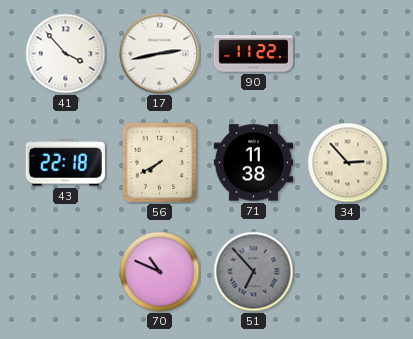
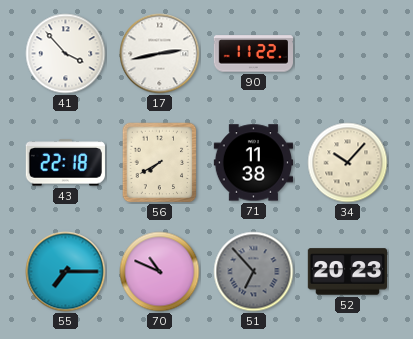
34: 2:53 -> 10:07 (348, 163)
55: none -> 7:15 (66, 272)
52: none -> 20:23 (347, 272)
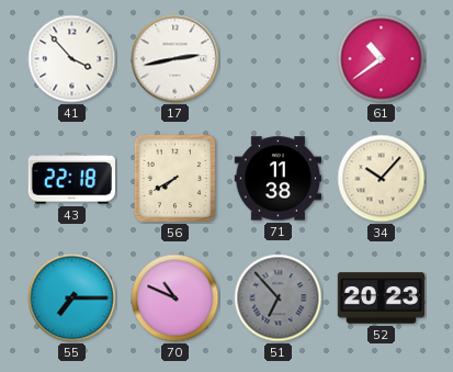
90: 11:22 -> none (253, 54)
61: none -> 10:39 (382, 59)
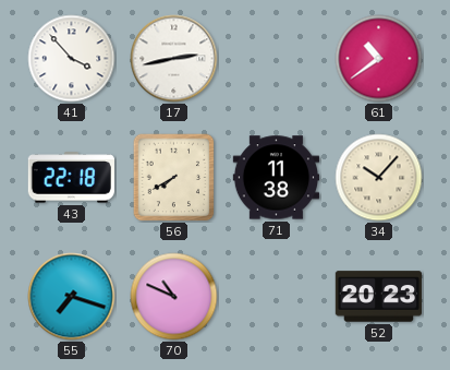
55: 7:15 -> 7:18 (72, 297)
51: 6:53 -> none (279, 298)
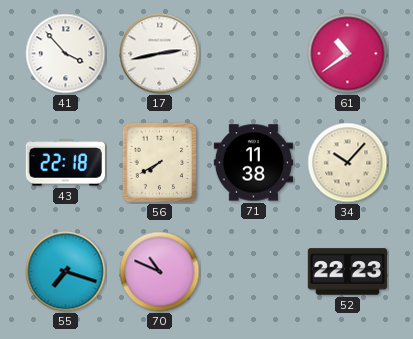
52: 20:23 -> 22:23 (347, 272)
